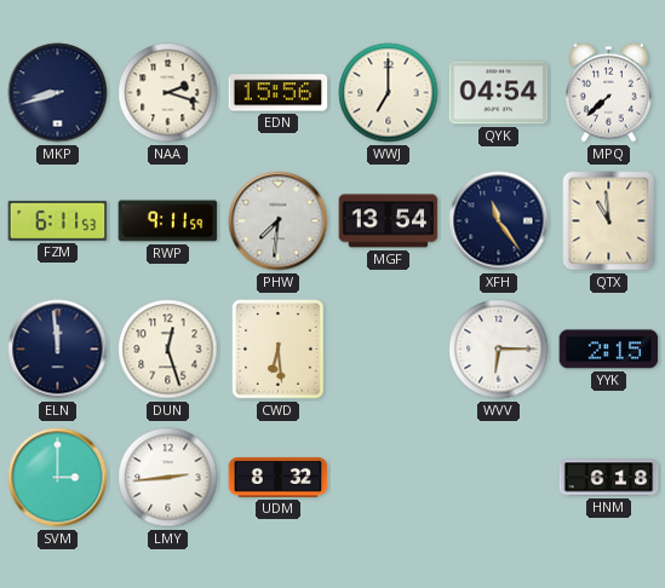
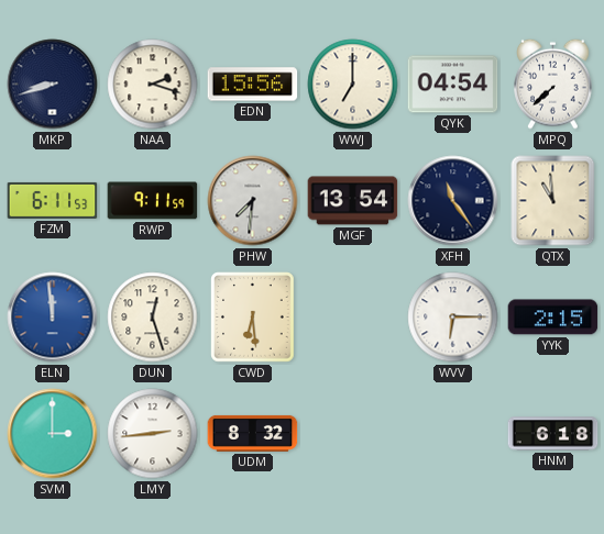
ELN dial: navy -> blue (53, 318)
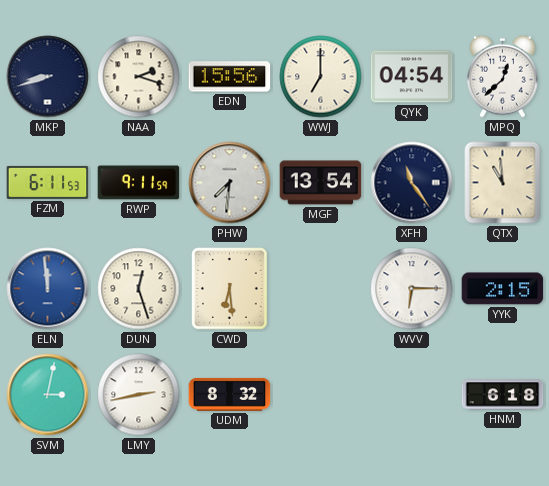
MPQ: 7:38 -> 12:38 (503, 76)
SVM: 3:00 -> 3:02 (48, 395)
LMY: 2:44 -> 2:43 (139, 395)
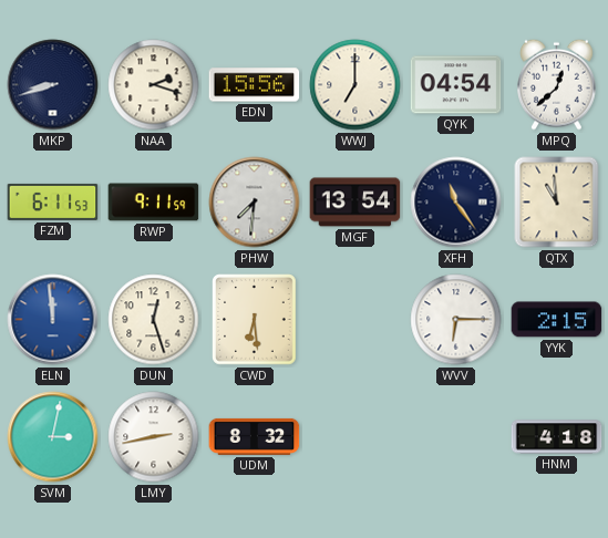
HNM: 6:18 -> 4:18 (557, 437)
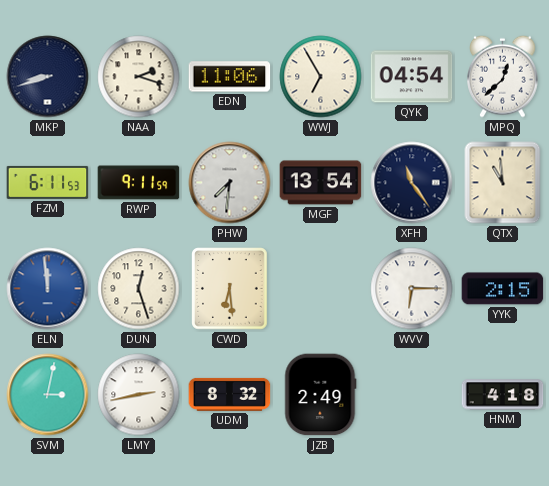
EDN: 15:56 -> 11:06 (230, 77)
WWJ: 7:00 -> 6:55 (321, 77)
JZB: none -> 2:49 (321, 395)
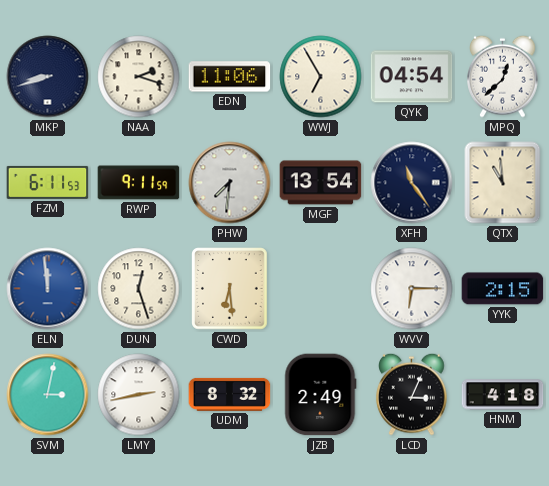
LCD: none -> 3:04 (412, 394)
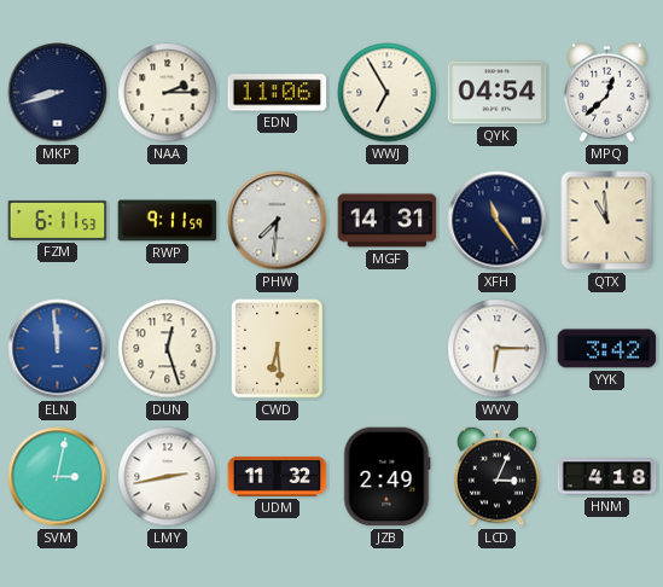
NAA: 2:18 -> 2:15 (168, 93)
MGF: 13:54 -> 14:31 (388, 221)
YYK: 2:15 -> 3:42 (607, 349)
UDM: 8:32 -> 11:32 (278, 476)
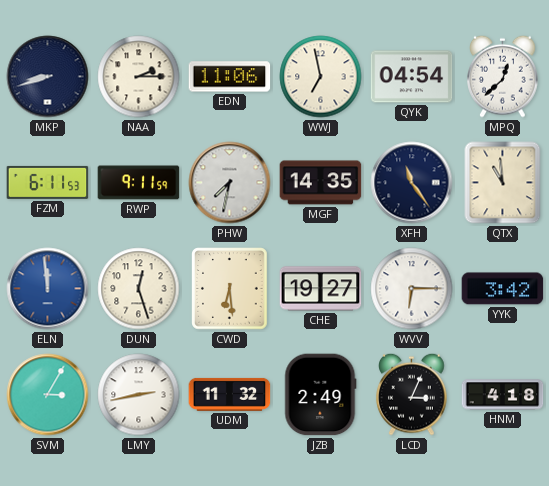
WWJ: 6:55 -> 6:58 (321, 77)
PHW: 7:31 -> 7:32 (230, 183)
MGF: 14:31 -> 14:35 (321, 183)
CHE: none -> 19:27 (321, 289)
SVM: 3:02 -> 3:05 (48, 395)
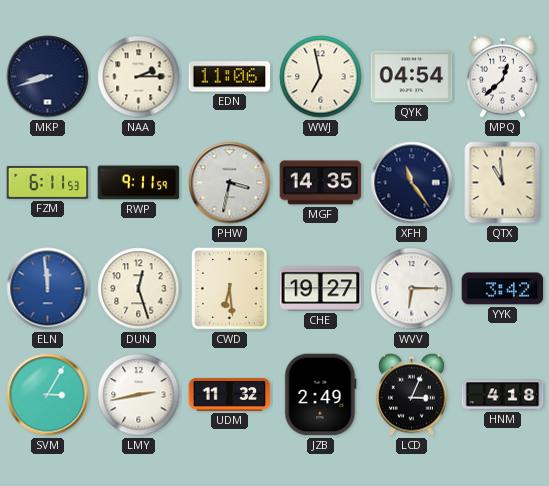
PHW: 7:32 -> 3:32 (230, 183)
